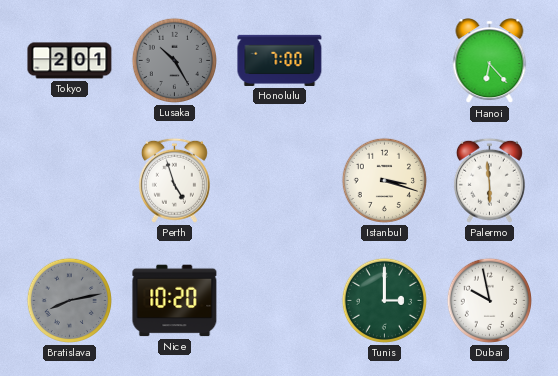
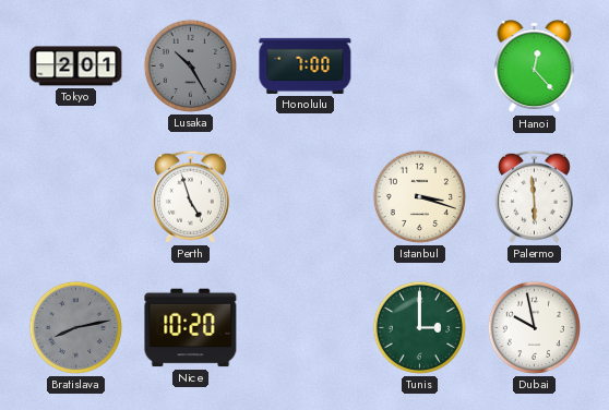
Hanoi: 6:23 -> 12:23 (535, 67)
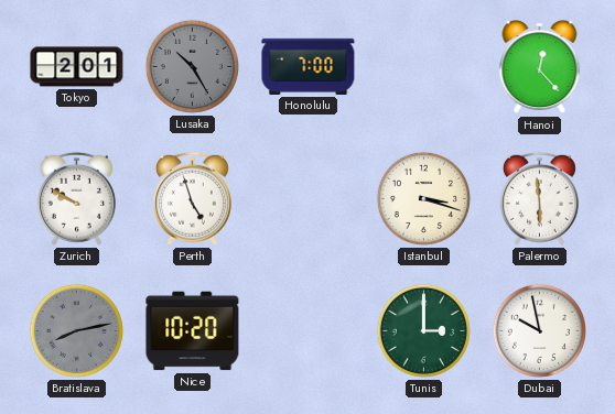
Zurich: none -> 9:50 (76, 198)
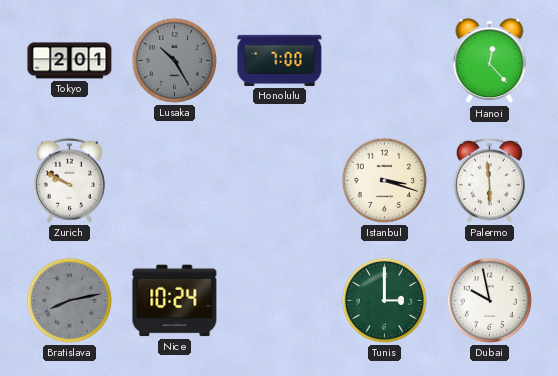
Perth: 4:57 -> none (192, 198)
Nice: 10:20 -> 10:24 (175, 301)
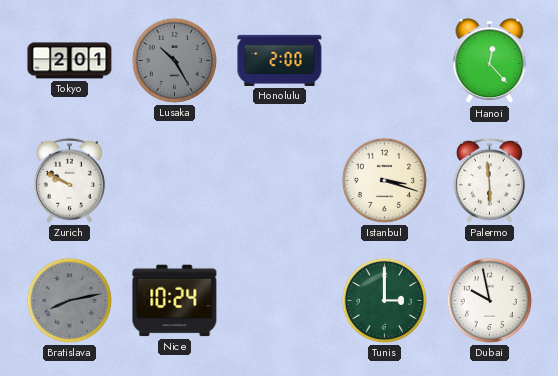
Honolulu: 7:00 -> 2:00 (280, 60)
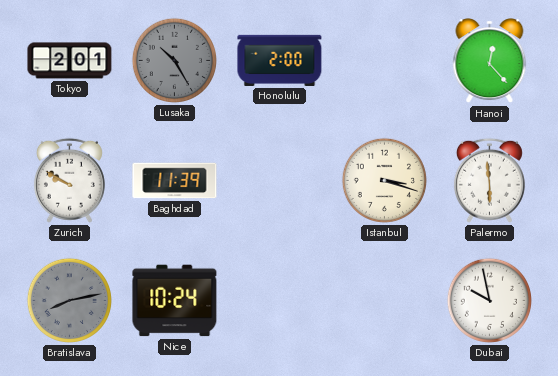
Baghdad: none -> 11:39 (175, 181)
Tunis: 3:00 -> none (384, 300)
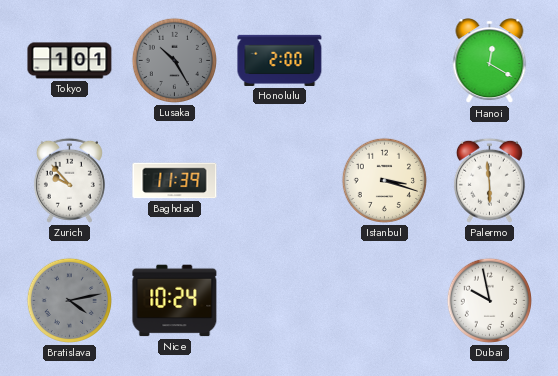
Tokyo: 2:01 -> 1:01 (70, 61)
Hanoi: 12:23 -> 12:20 (490, 61)
Zurich: 9:50 -> 9:53 (69, 180)
Bratislava: 8:13 -> 4:13 (69, 300)
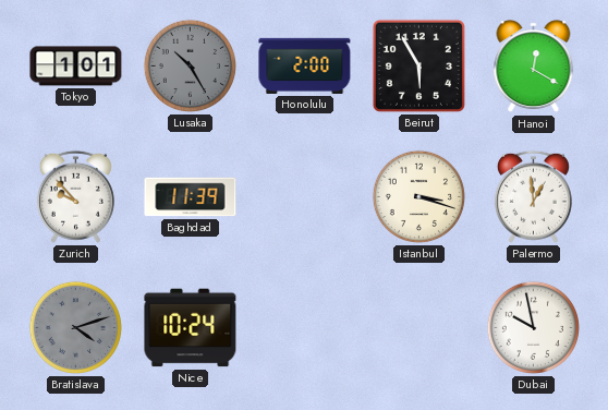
Beirut: none -> 5:55 (418, 65)
Palermo: 5:59 -> 12:59 (533, 196)
Bratislava: 4:13 -> 4:12 (75, 327)
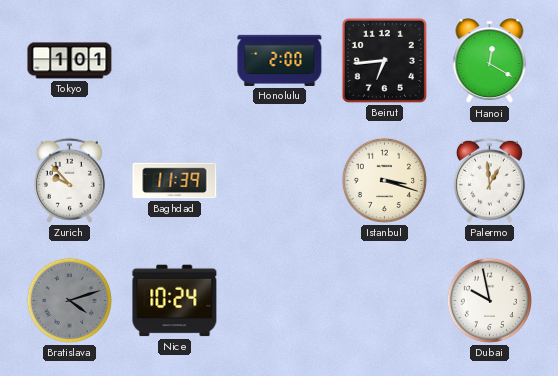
Lusaka: 10:25 -> none (190, 65)
Beirut: 5:55 -> 6:44 (384, 60)
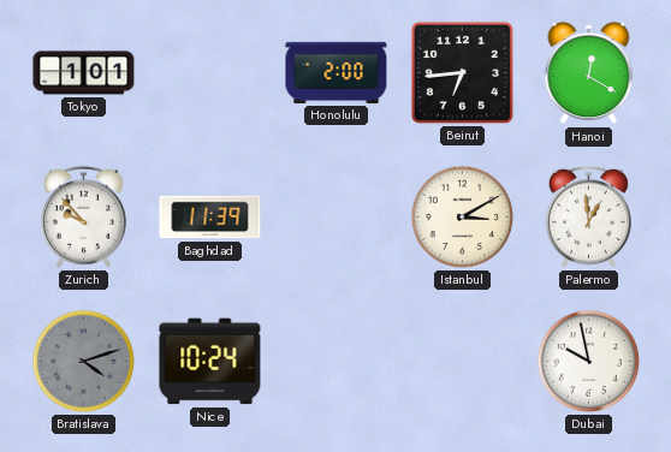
Istanbul: 3:18 -> 3:10 (462, 216)
